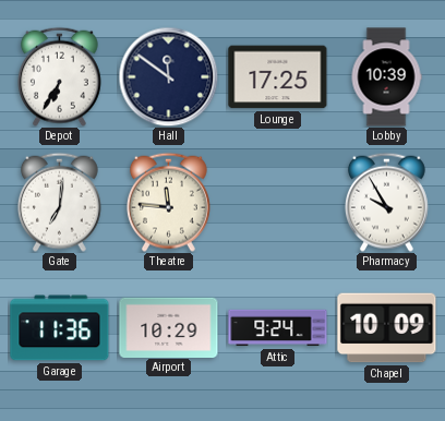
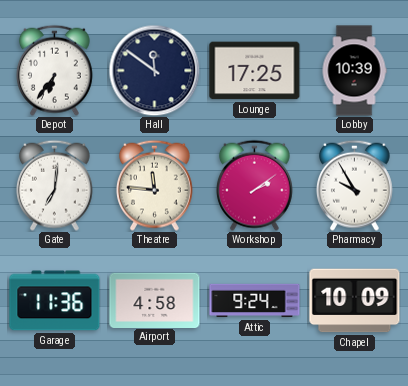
Depot: 6:35 -> 6:36 (54, 70)
Workshop: none -> 2:09 (254, 185)
Airport: 10:29 -> 4:58 (155, 300)
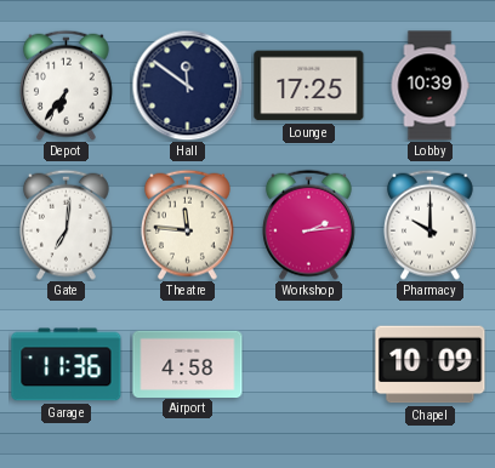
Workshop: 2:09 -> 2:14 (308, 224)
Pharmacy: 9:55 -> 10:00 (429, 224)
Attic: 9:24 -> none (255, 301)
